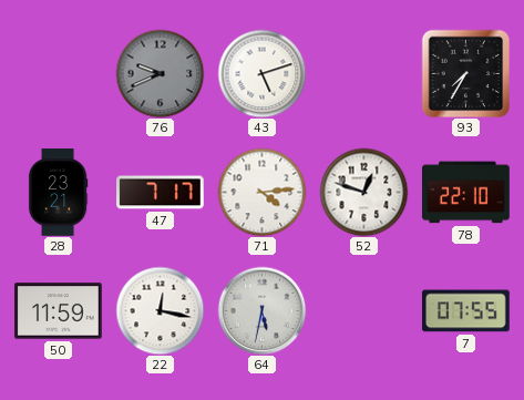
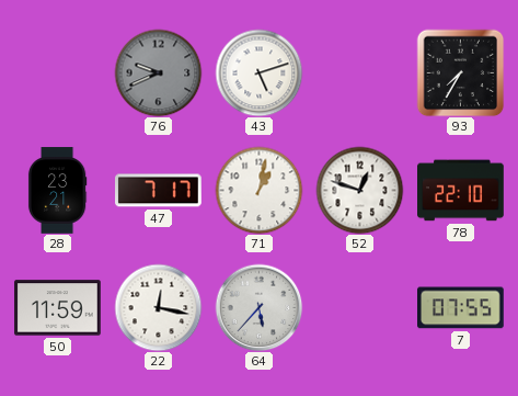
71: 4:14 -> 1:02 (258, 190)
64: 5:32 -> 5:37 (258, 307)
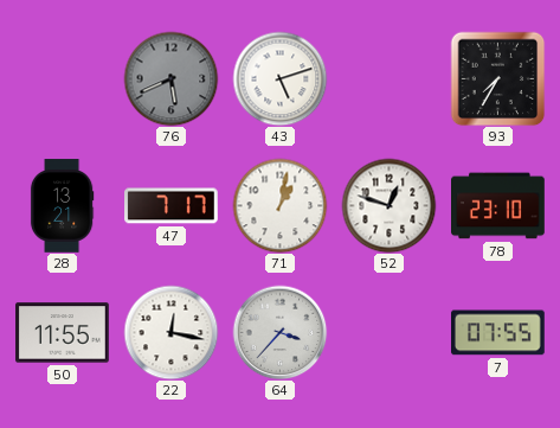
76: 9:41 -> 5:41 (170, 78)
28: 23:21 -> 13:21 (62, 206)
78: 22:10 -> 23:10 (498, 206)
50: 11:59 -> 11:55 (63, 333)
64: 5:37 -> 3:37 (279, 332)
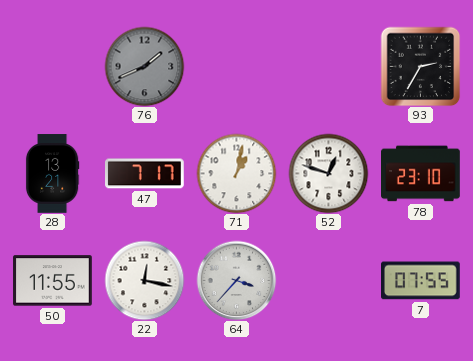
76: 5:41 -> 1:41 (144, 66)
43: 5:12 -> none (279, 78)
93: 7:35 -> 2:35 (420, 66)
